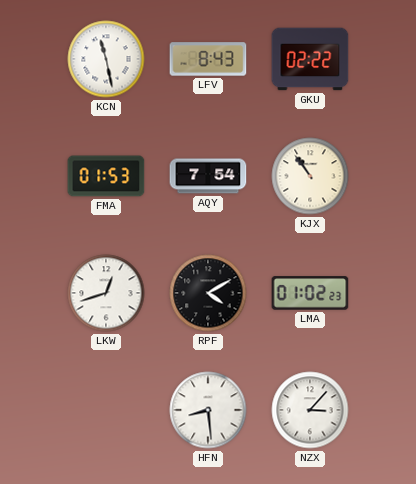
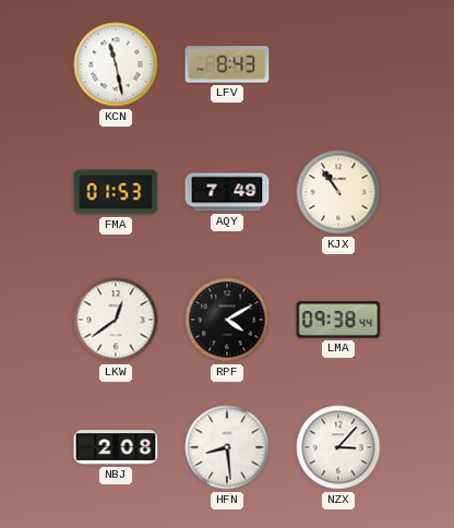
GKU: 02:22 -> none (310, 59)
AQY: 7:54 -> 7:49 (227, 192)
LKW: 12:42 -> 12:39 (116, 320)
LMA: 01:02 -> 09:38 (338, 320)
NBJ: none -> 2:08 (116, 447)
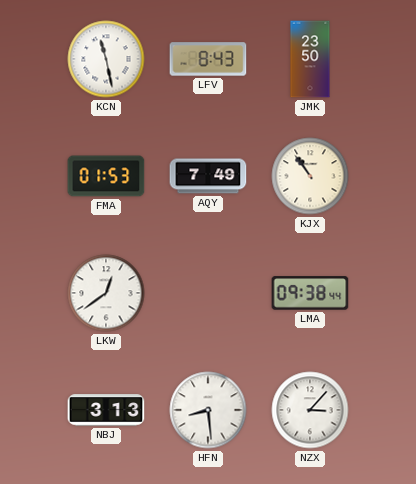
JMK: none -> 23:50 (310, 59)
RPF: 4:10 -> none (227, 320)
NBJ: 2:08 -> 3:13 (106, 410)
